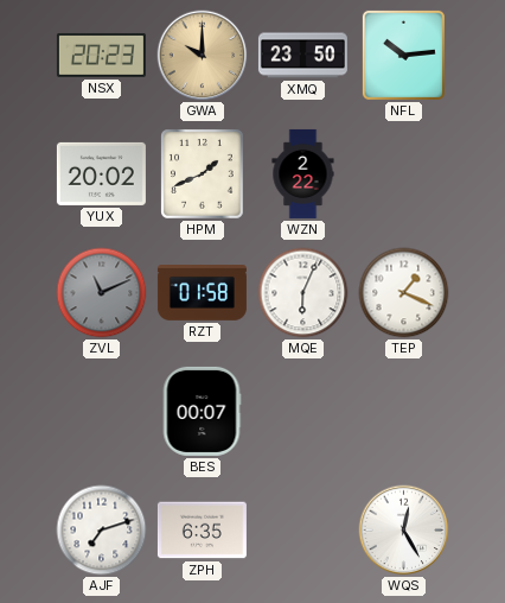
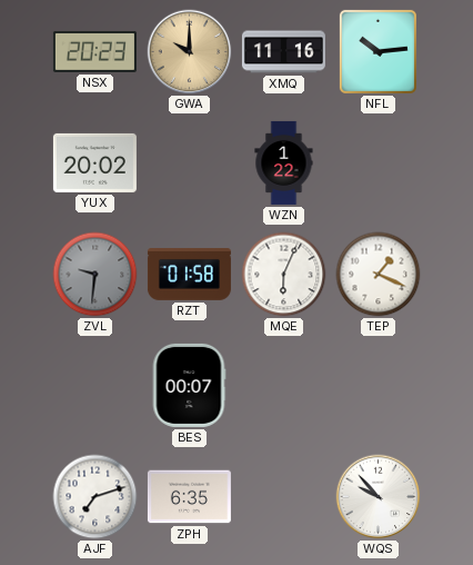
XMQ: 23:50 -> 11:16 (283, 52)
HPM: 1:41 -> none (203, 174)
WZN: 2:22 -> 1:22 (284, 162)
ZVL: 11:11 -> 9:31 (95, 275)
WQS: 12:25 -> 9:53 (379, 497)
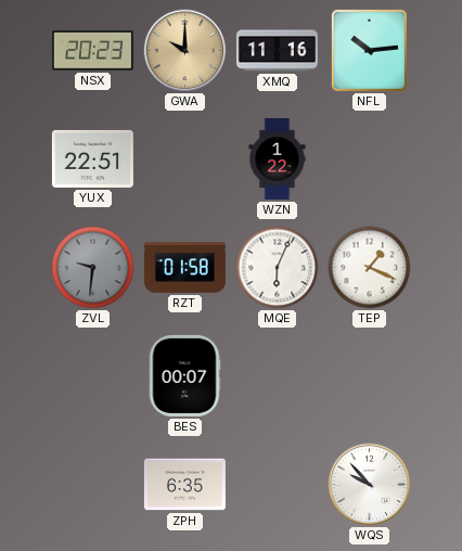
YUX: 20:02 -> 22:51 (92, 158)
AJF: 7:12 -> none (95, 497)
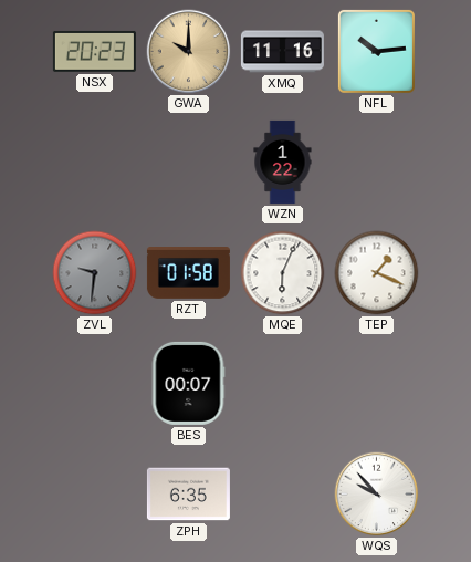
YUX: 22:51 -> none (92, 158)
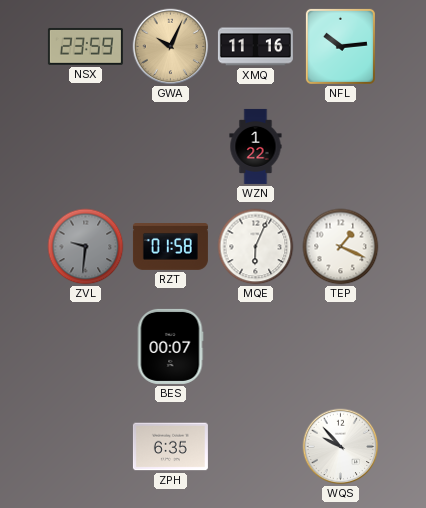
NSX: 20:23 -> 23:59 (85, 47)
GWA: 10:00 -> 10:04 (171, 47)
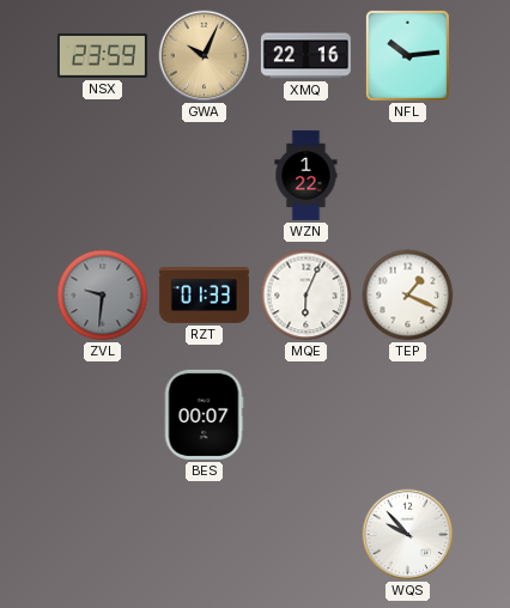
XMQ: 11:16 -> 22:16 (305, 56)
RZT: 01:58 -> 01:33 (204, 296)
ZPH: 6:35 -> none (170, 447)
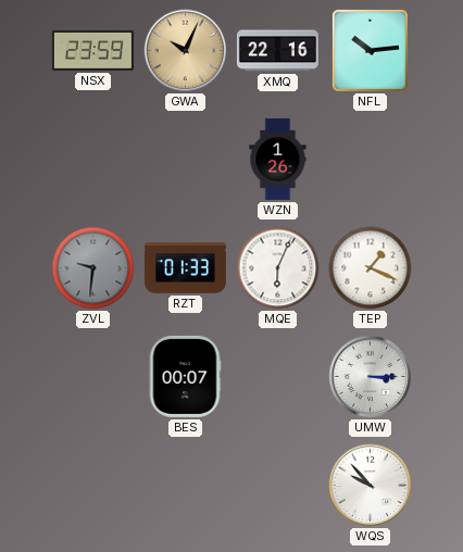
WZN: 1:22 -> 1:26 (278, 159)
UMW: none -> 3:15 (371, 377)
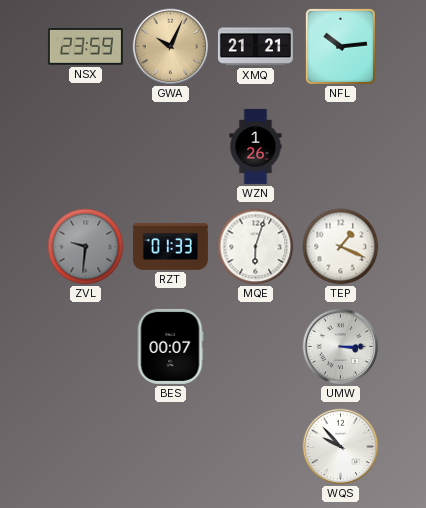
XMQ: 22:16 -> 21:21 (255, 47)
MQE: 6:04 -> 6:03 (256, 247)
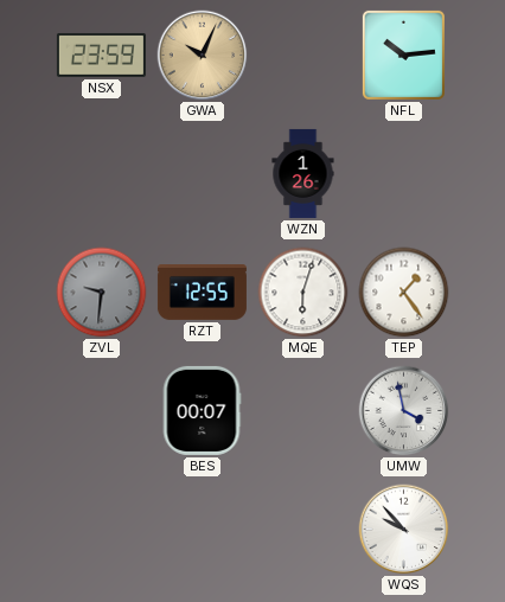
XMQ: 21:21 -> none (255, 47)
RZT: 01:33 -> 12:55 (202, 293)
TEP: 1:19 -> 1:24 (404, 293)
UMW: 3:15 -> 3:58 (404, 411)
